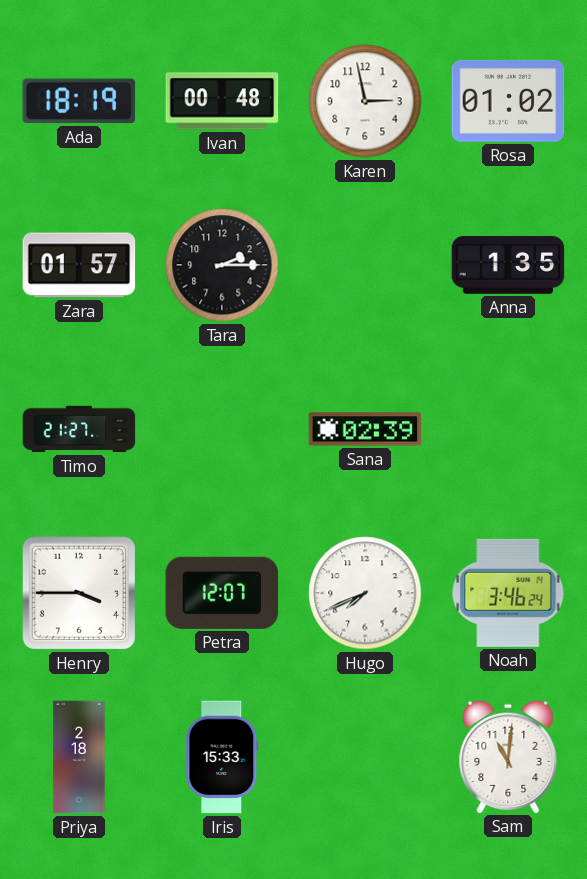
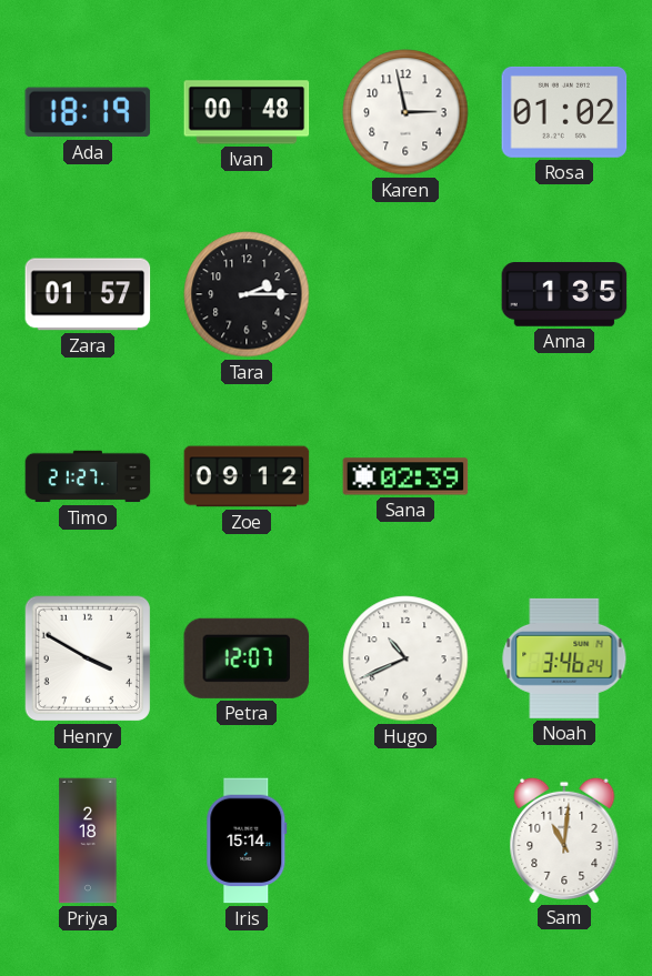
Zoe: none -> 09:12 (247, 476)
Henry: 3:45 -> 3:50 (88, 658)
Hugo: 7:41 -> 10:41 (405, 658)
Iris: 15:33 -> 15:14 (247, 841)
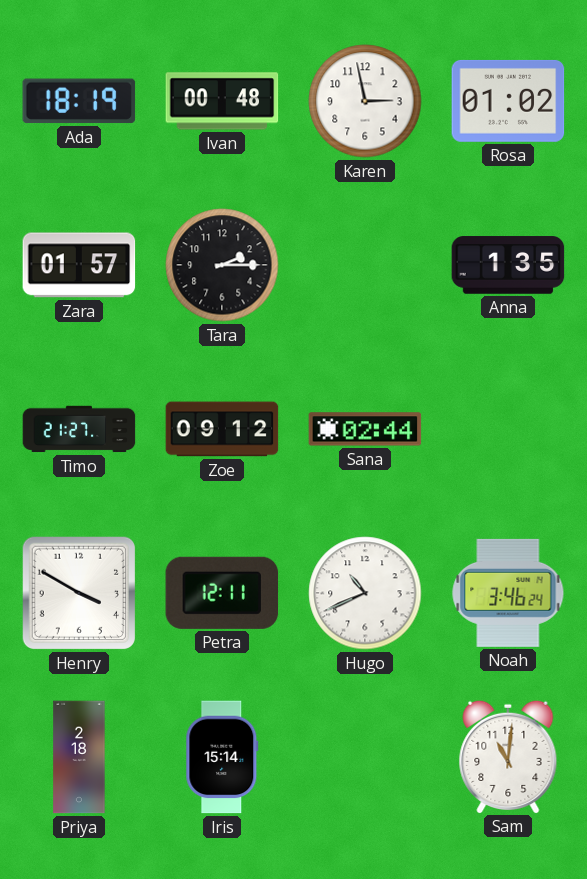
Sana: 02:39 -> 02:44 (365, 429)
Petra: 12:07 -> 12:11 (222, 593)
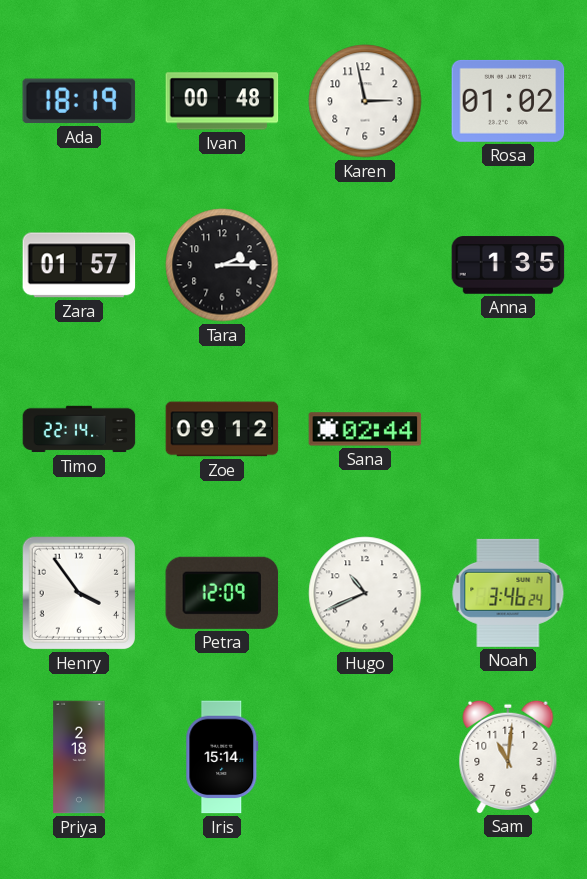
Timo: 21:27 -> 22:14 (79, 429)
Henry: 3:50 -> 3:54 (79, 593)
Petra: 12:11 -> 12:09 (222, 593)
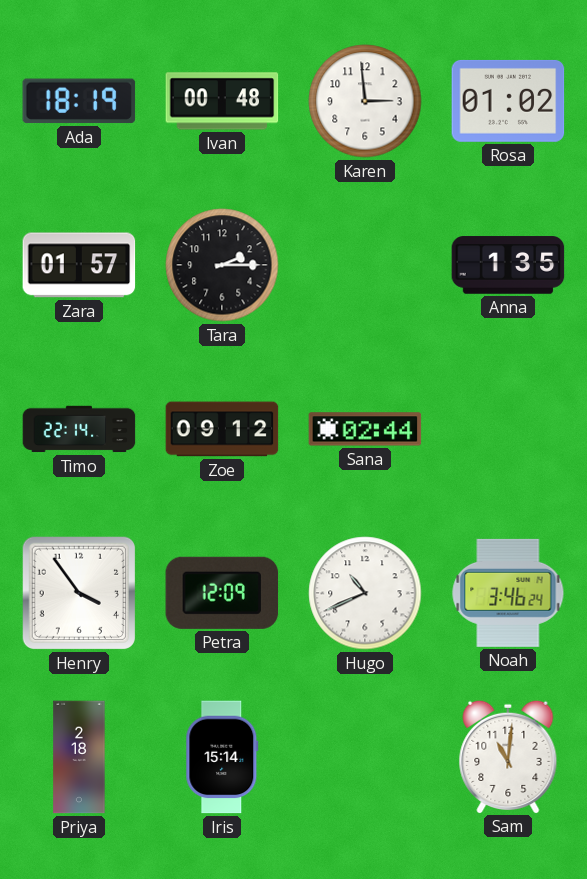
Karen: 2:58 -> 2:59 (365, 101)
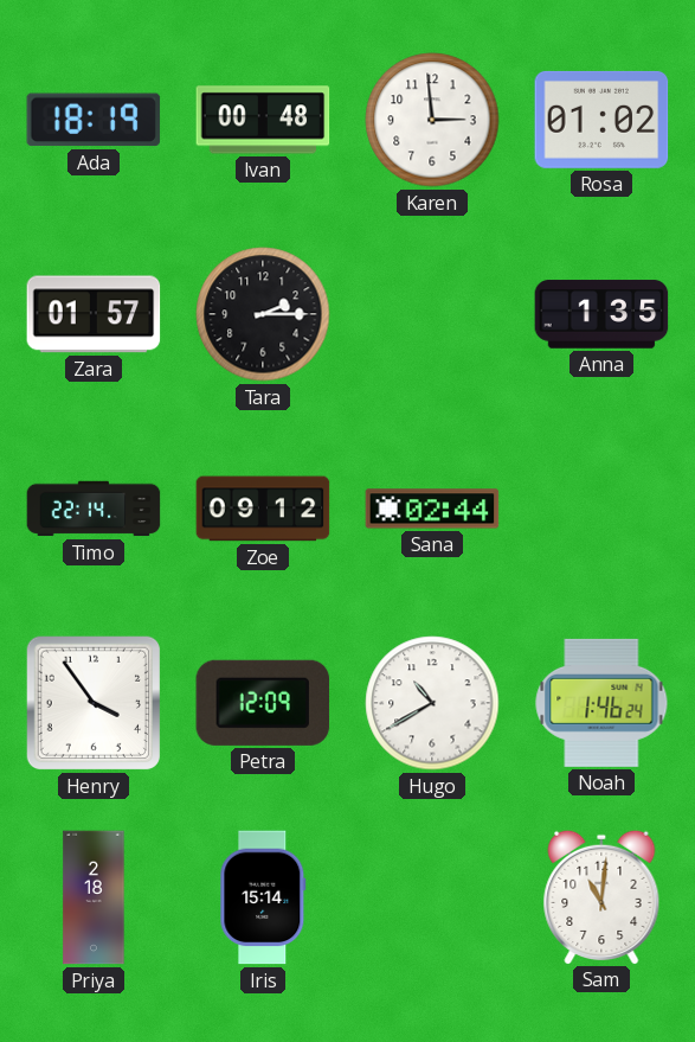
Hugo: 10:41 -> 10:40 (432, 703)
Noah: 3:46 -> 1:46 (601, 703)
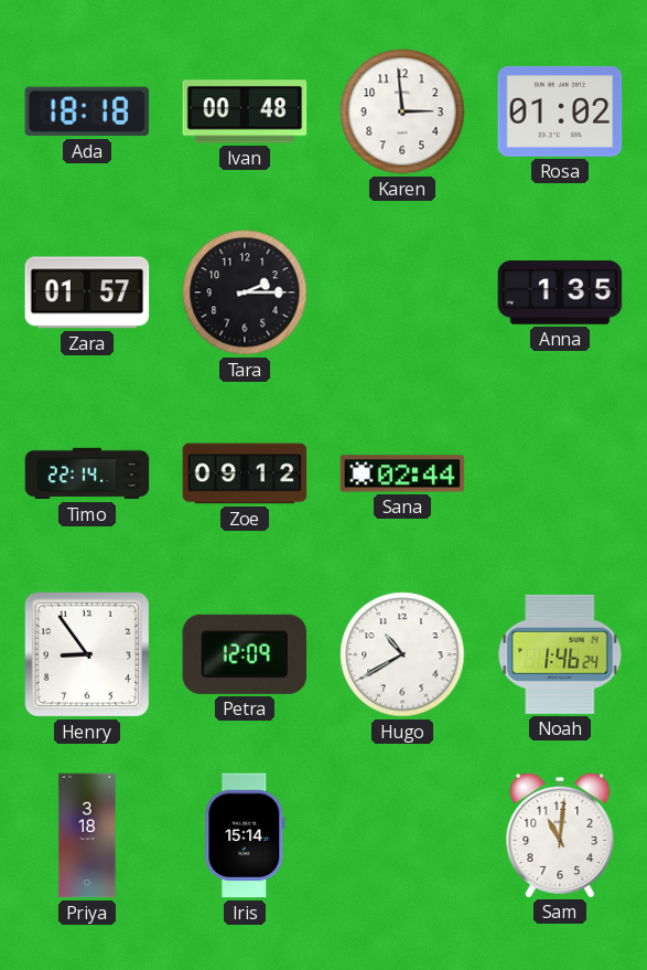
Ada: 18:19 -> 18:18 (87, 111)
Henry: 3:54 -> 8:54 (87, 654)
Priya: 2:18 -> 3:18 (87, 835)
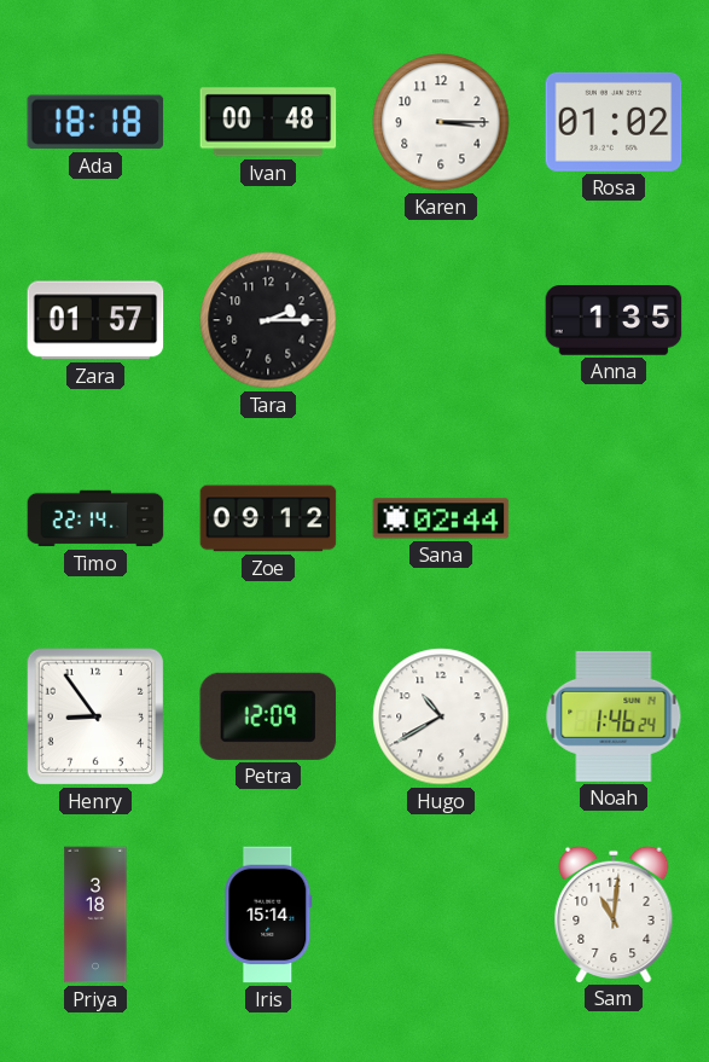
Karen: 2:59 -> 3:15 (441, 122)
